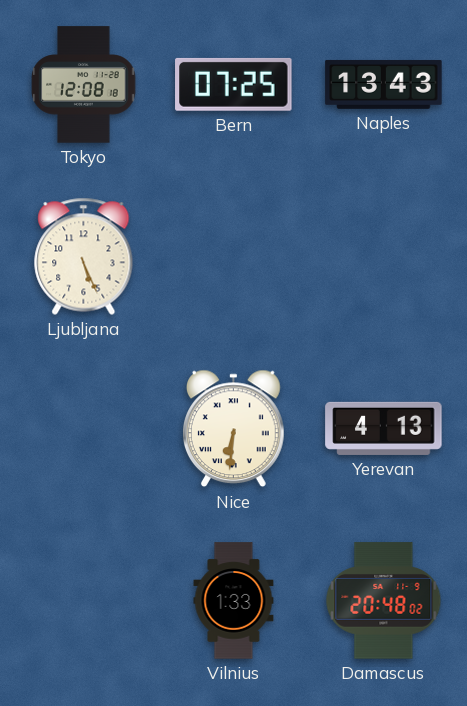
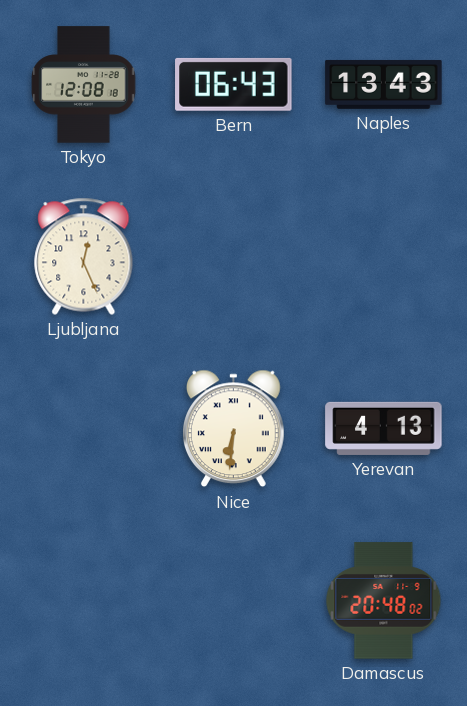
Bern: 07:25 -> 06:43 (234, 84)
Ljubljana: 5:26 -> 12:26 (84, 256)
Vilnius: 1:33 -> none (234, 601)
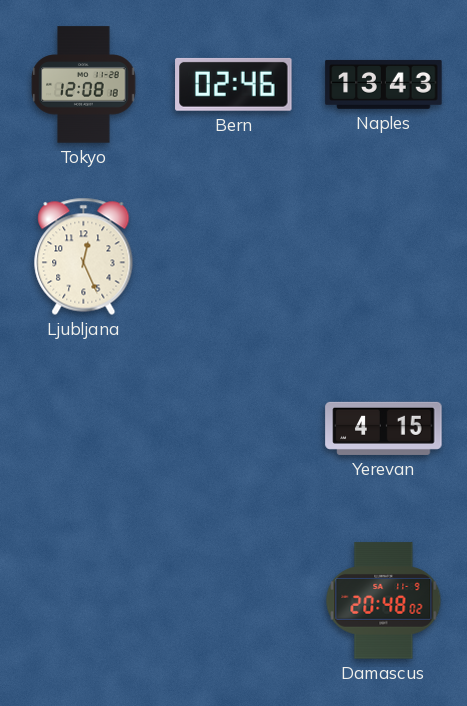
Bern: 06:43 -> 02:46 (234, 84)
Nice: 6:31 -> none (234, 429)
Yerevan: 4:13 -> 4:15 (384, 428)
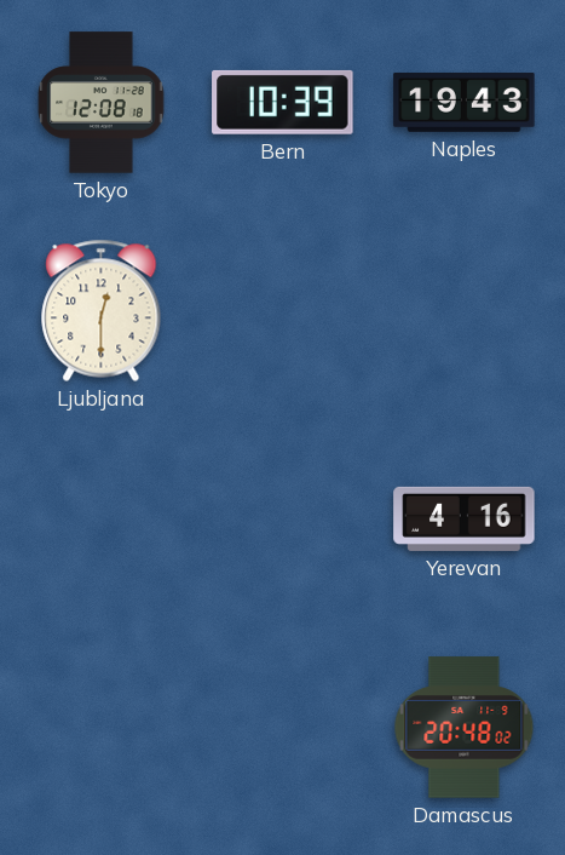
Bern: 02:46 -> 10:39 (283, 102)
Naples: 13:43 -> 19:43 (465, 102)
Ljubljana: 12:26 -> 12:30 (102, 310)
Yerevan: 4:15 -> 4:16 (465, 518)
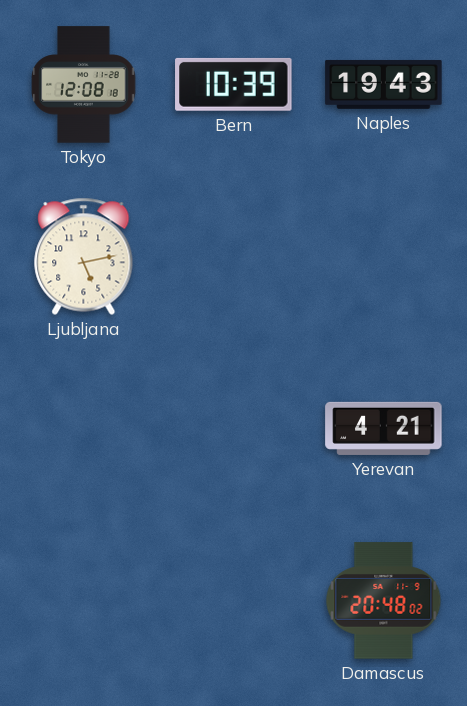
Ljubljana: 12:30 -> 5:13 (84, 256)
Yerevan: 4:16 -> 4:21 (384, 428)
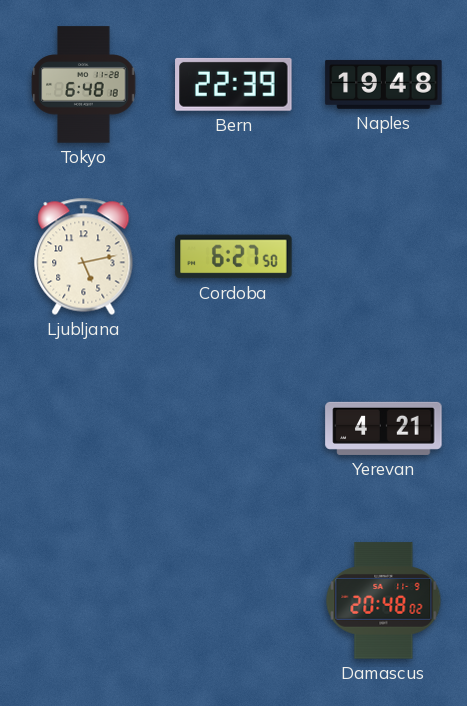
Tokyo: 12:08 -> 6:48 (84, 85)
Bern: 10:39 -> 22:39 (234, 84)
Naples: 19:43 -> 19:48 (384, 84)
Cordoba: none -> 6:27 (234, 257)
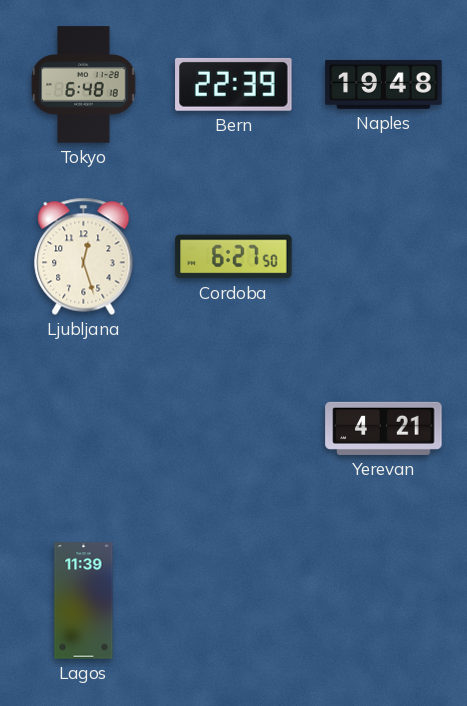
Ljubljana: 5:13 -> 12:27 (84, 256)
Lagos: none -> 11:39 (84, 601)
Damascus: 20:48 -> none (384, 601)
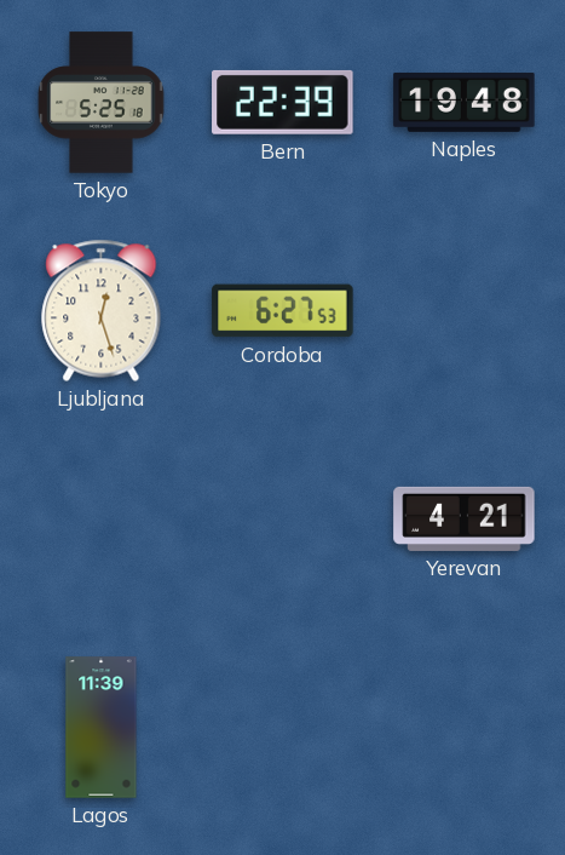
Tokyo: 6:48 -> 5:25 (102, 103)
Cordoba: 6:27:50 -> 6:27:53 (283, 311)
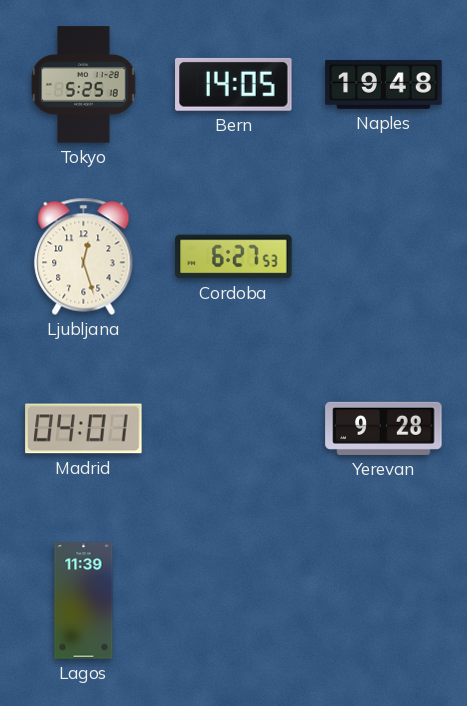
Bern: 22:39 -> 14:05 (234, 84)
Madrid: none -> 04:01 (84, 429)
Yerevan: 4:21 -> 9:28 (384, 428)
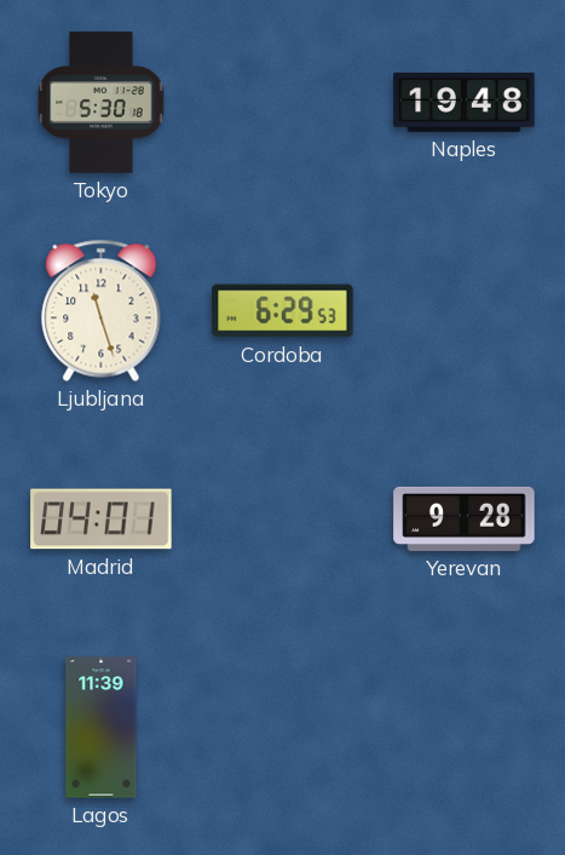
Tokyo: 5:25 -> 5:30 (102, 103)
Bern: 14:05 -> none (234, 84)
Ljubljana: 12:27 -> 11:27 (102, 310)
Cordoba: 6:27 -> 6:29 (283, 311)
